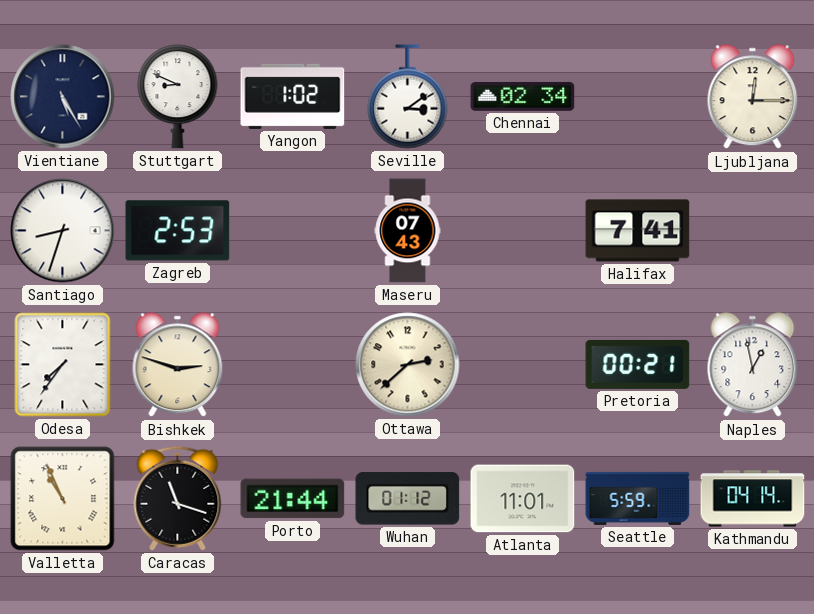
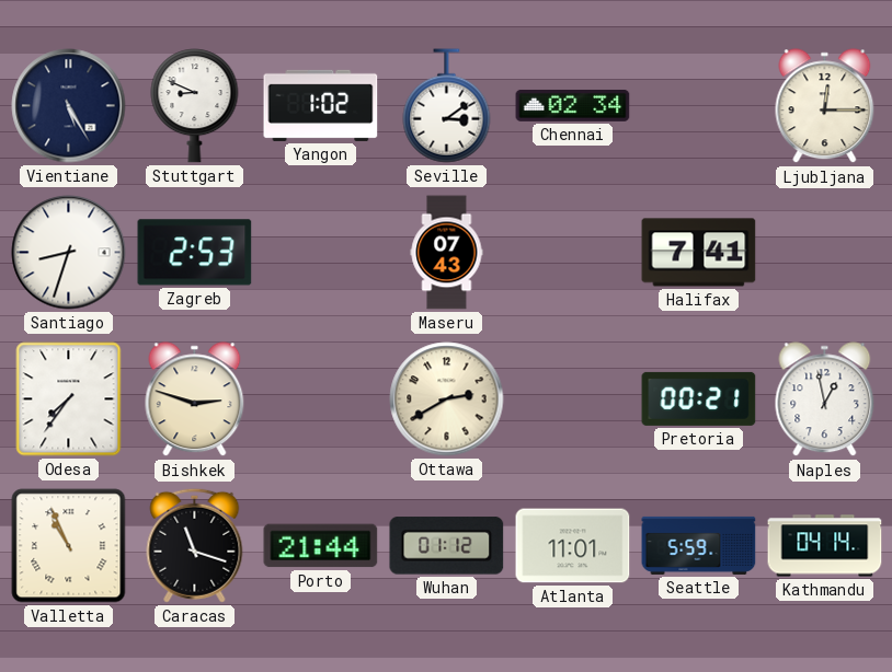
Ottawa: 2:38 -> 2:40 (447, 399)
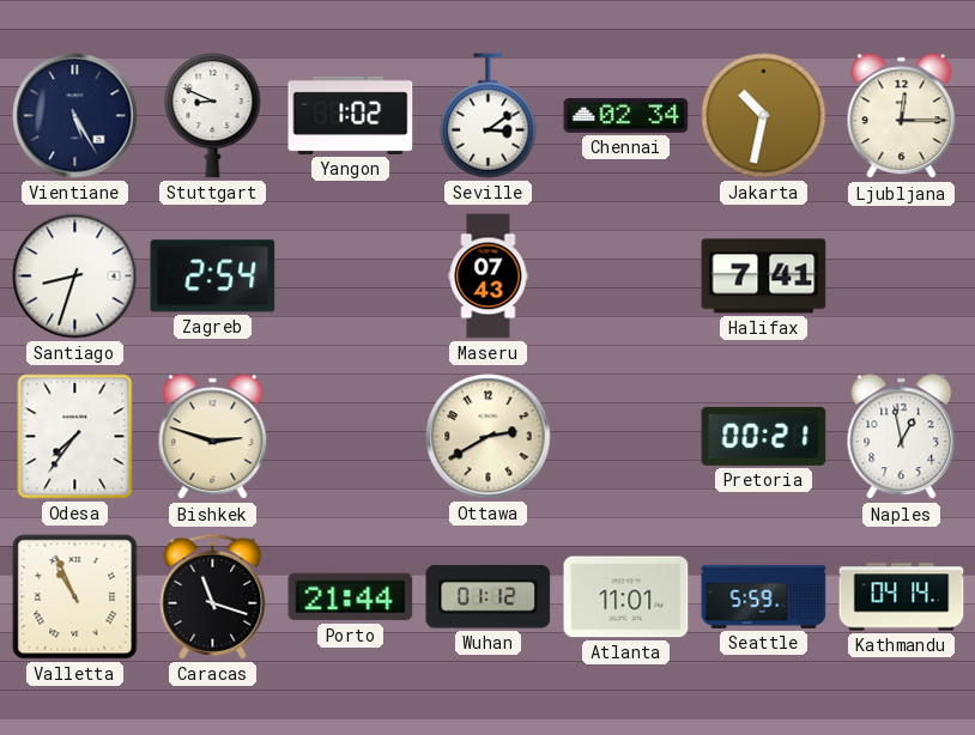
Jakarta: none -> 10:32 (764, 116)
Zagreb: 2:53 -> 2:54 (213, 277)
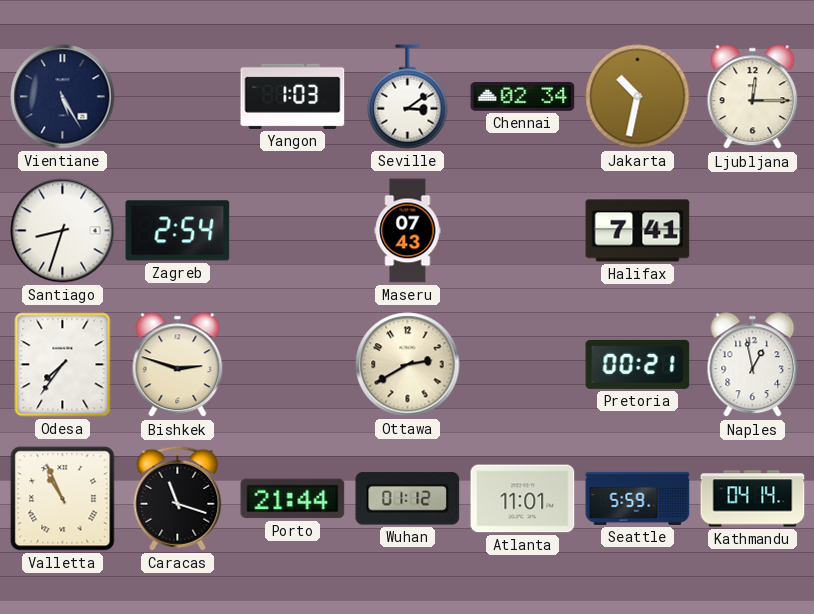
Stuttgart: 8:49 -> none (213, 116)
Yangon: 1:02 -> 1:03 (293, 96)
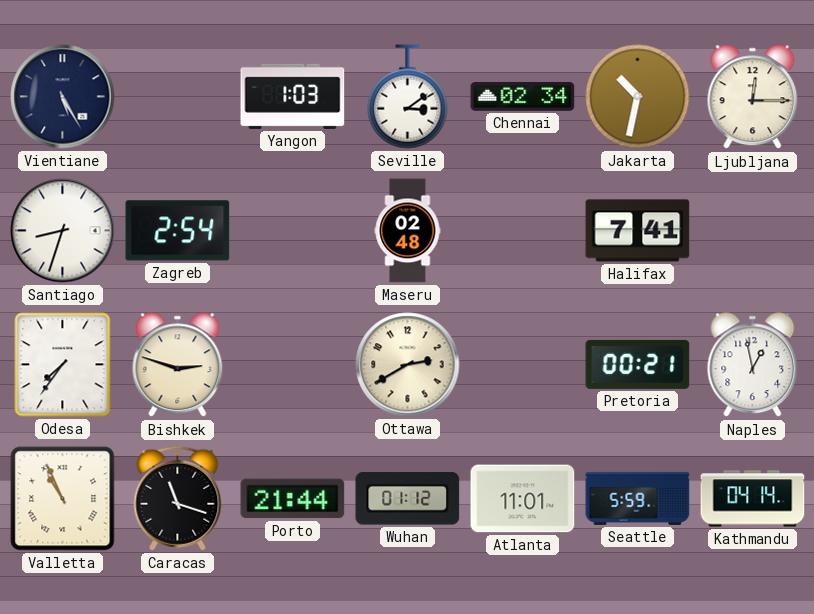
Maseru: 07:43 -> 02:48 (408, 231)
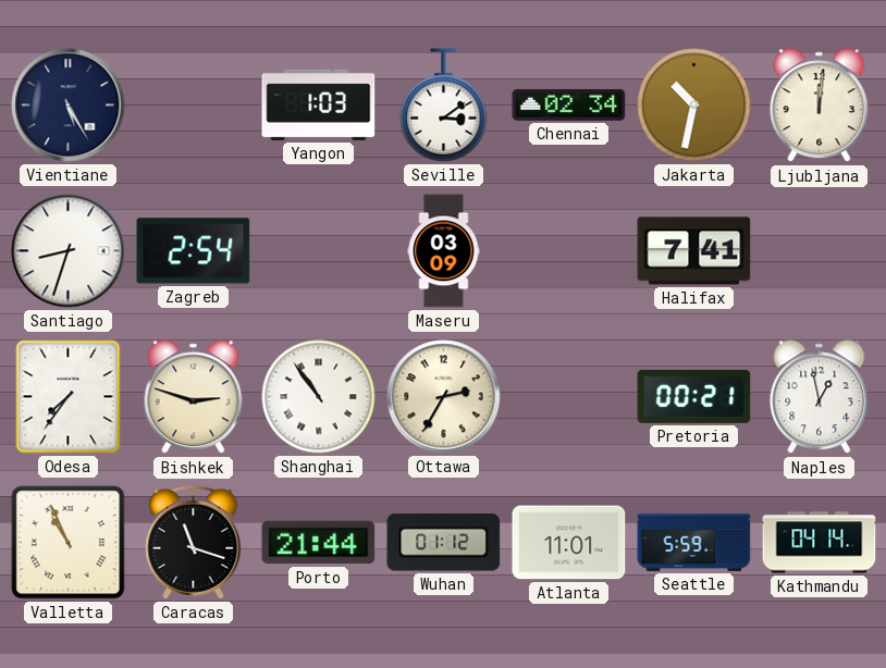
Ljubljana: 12:15 -> 12:01 (820, 106)
Maseru: 02:48 -> 03:09 (444, 251)
Shanghai: none -> 10:54 (319, 397)
Ottawa: 2:40 -> 2:35 (444, 397)
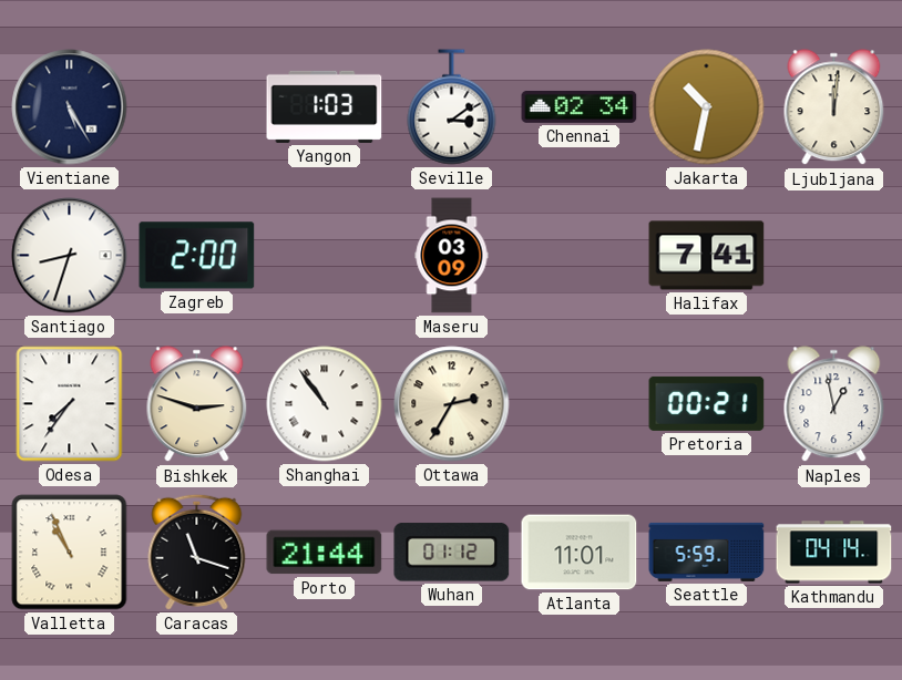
Zagreb: 2:54 -> 2:00 (197, 256)
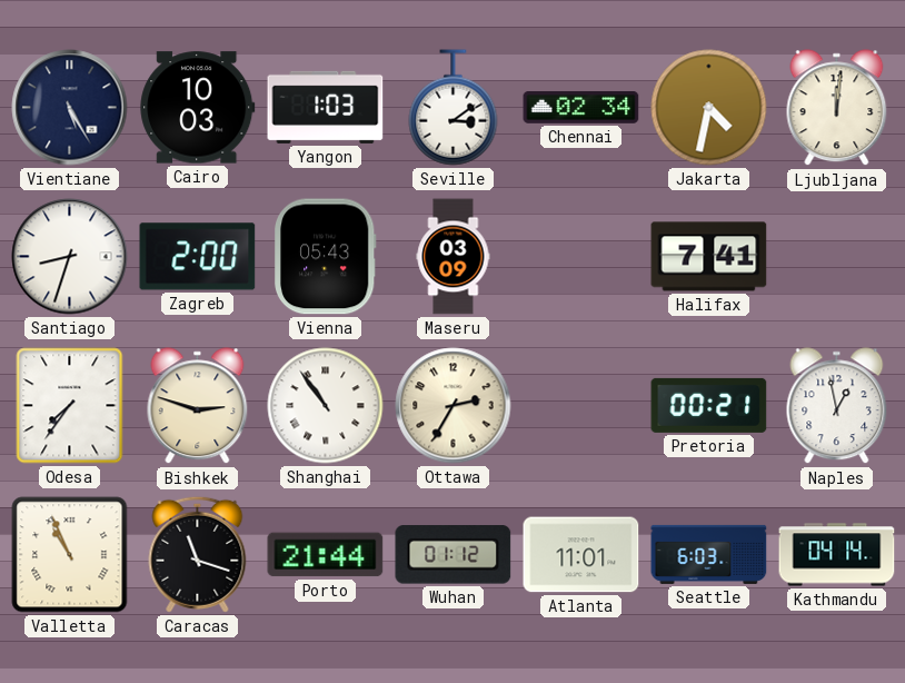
Cairo: none -> 10:03 (198, 108)
Jakarta: 10:32 -> 4:32 (709, 108)
Vienna: none -> 05:43 (325, 257)
Seattle: 5:59 -> 6:03 (709, 554)
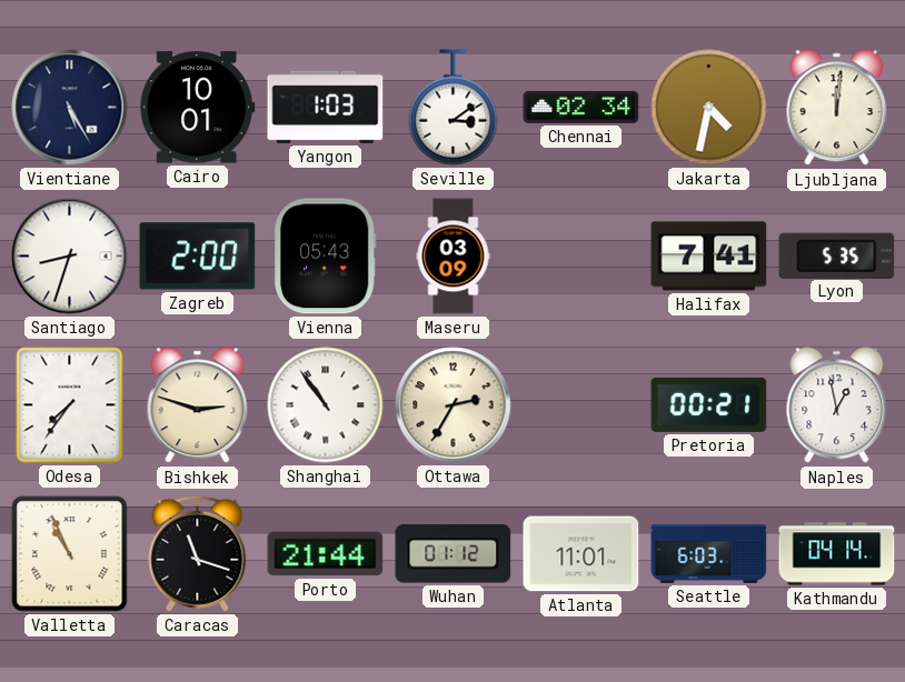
Cairo: 10:03 -> 10:01 (198, 108)
Lyon: none -> 5:35 (837, 255)
